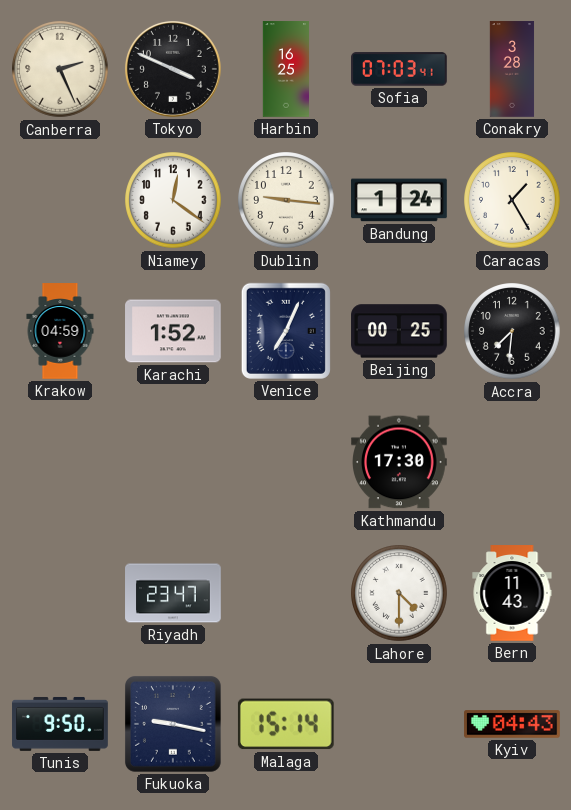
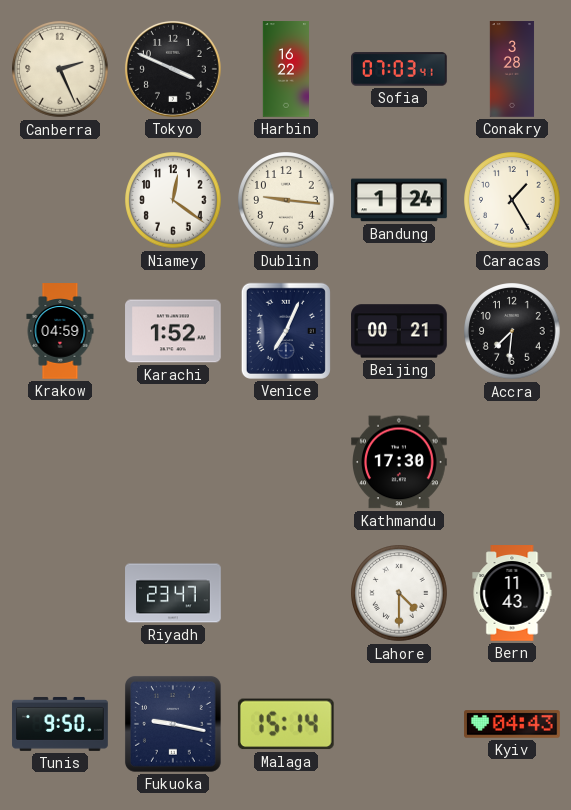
Harbin: 16:25 -> 16:22 (286, 69)
Beijing: 00:25 -> 00:21 (399, 331)
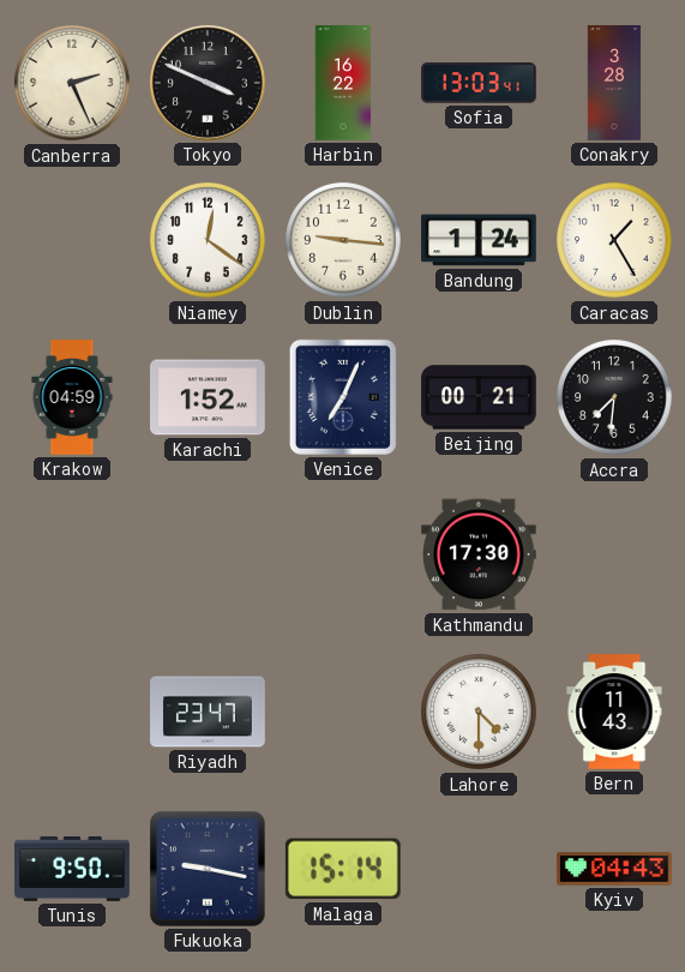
Sofia: 07:03 -> 13:03 (479, 83)
